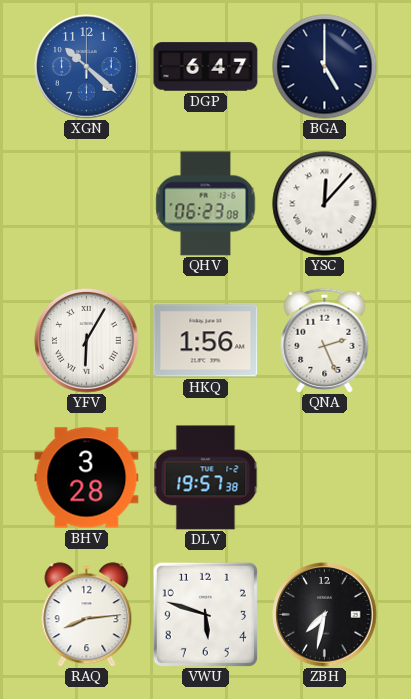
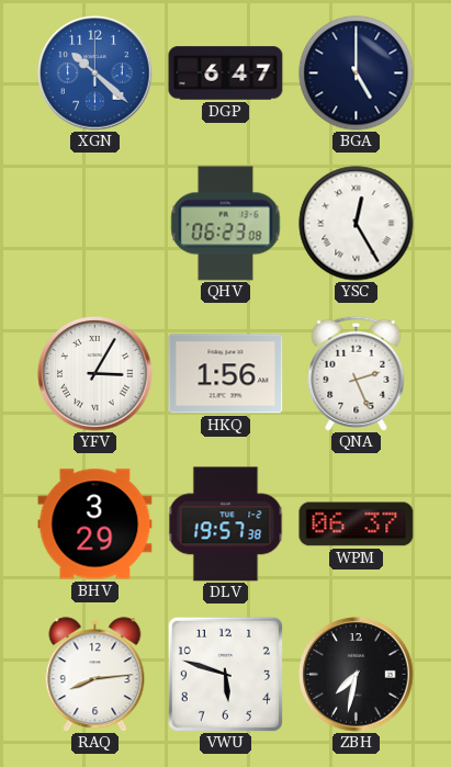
YSC: 12:07 -> 12:25 (357, 224)
YFV: 6:05 -> 3:05 (95, 374)
BHV: 3:28 -> 3:29 (95, 525)
WPM: none -> 06:37 (357, 525)
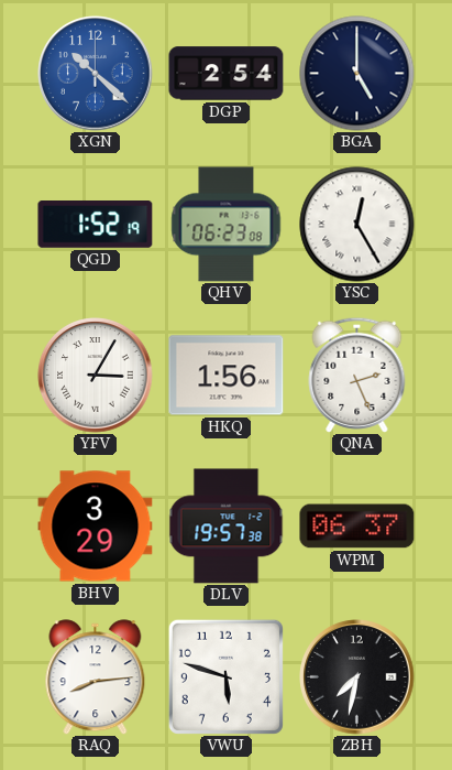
DGP: 6:47 -> 2:54 (227, 74)
QGD: none -> 1:52 (96, 225)
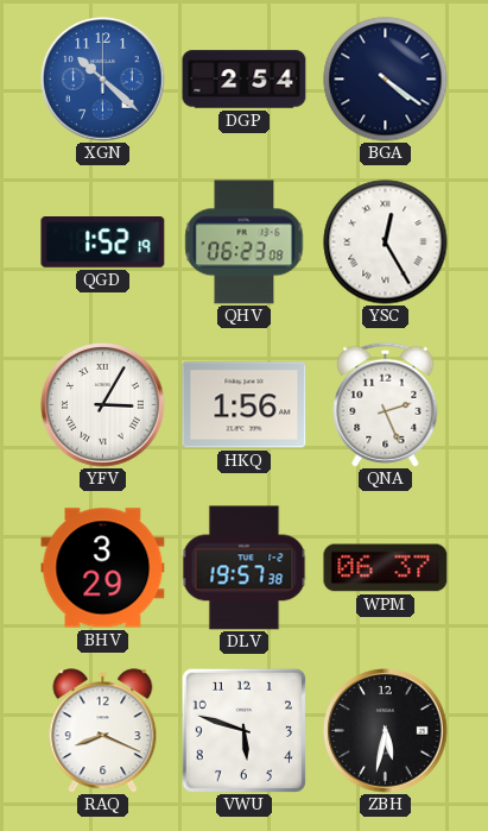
BGA: 5:00 -> 4:21 (386, 80)
RAQ: 8:14 -> 8:19 (103, 731)
ZBH: 7:32 -> 5:32 (386, 731)
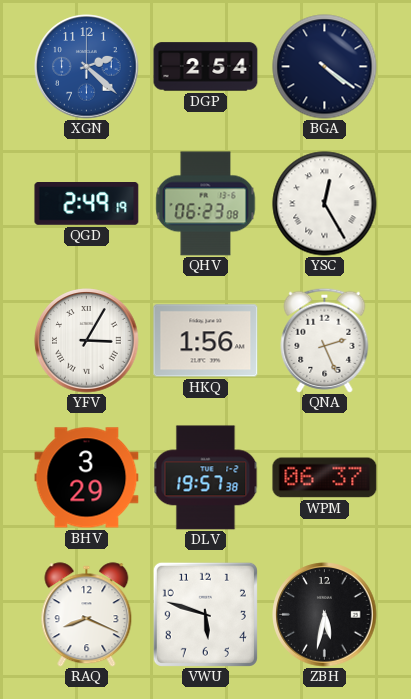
XGN: 10:22 -> 2:22 (87, 67)
QGD: 1:52 -> 2:49 (87, 204)
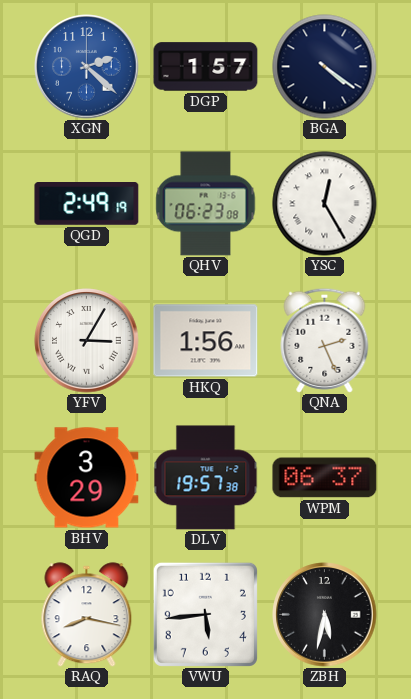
DGP: 2:54 -> 1:57 (206, 67)
RAQ: 8:19 -> 8:17 (87, 615)
VWU: 5:48 -> 5:44 (205, 614)
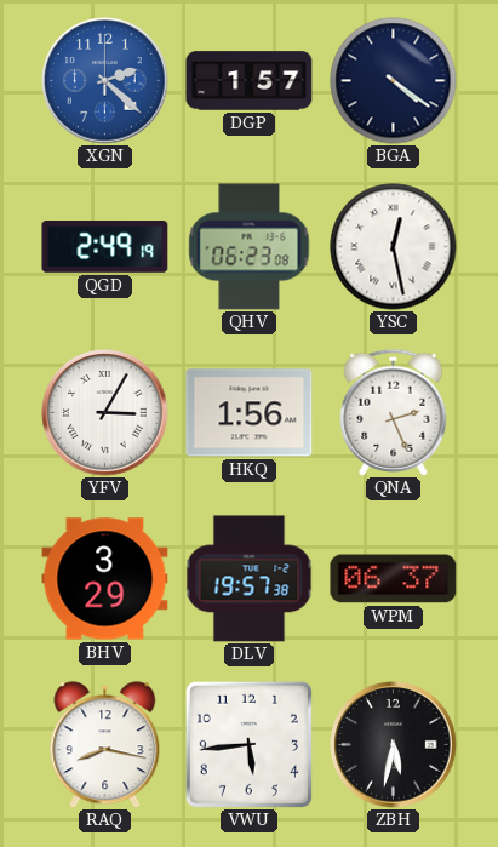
YSC: 12:25 -> 12:28 (394, 247)
